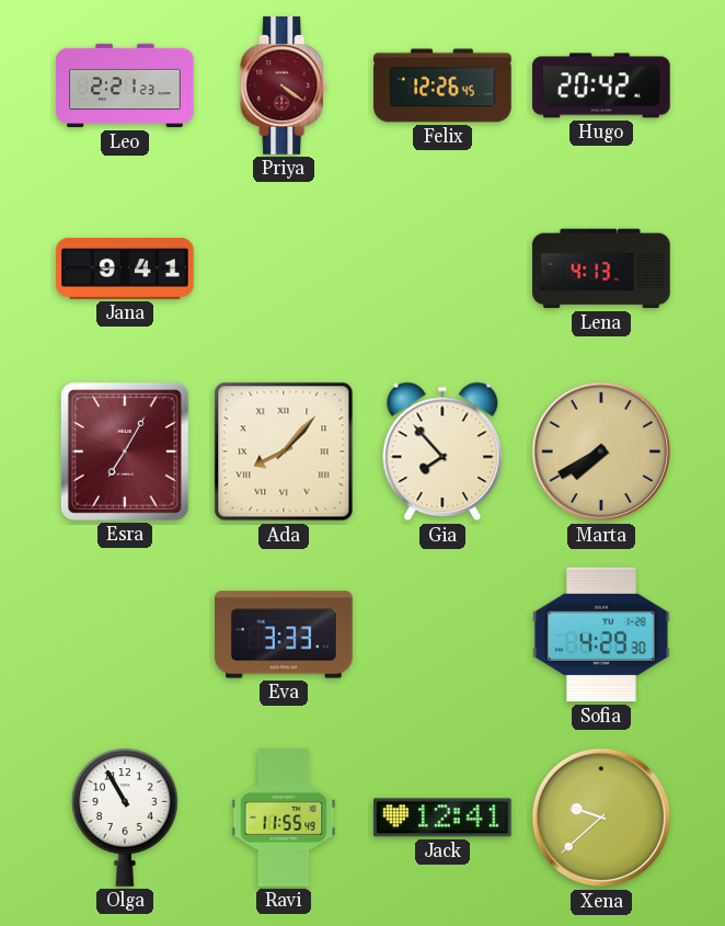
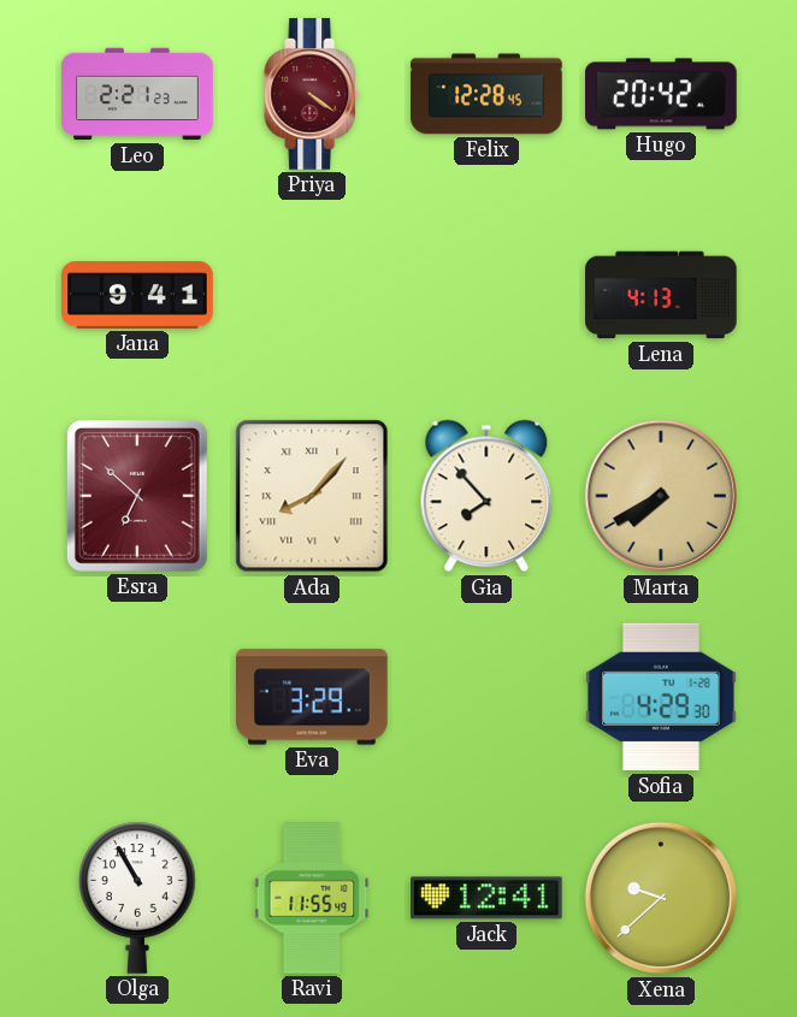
Felix: 12:26 -> 12:28 (486, 94)
Esra: 7:05 -> 6:52 (137, 496)
Eva: 3:33 -> 3:29 (313, 697)
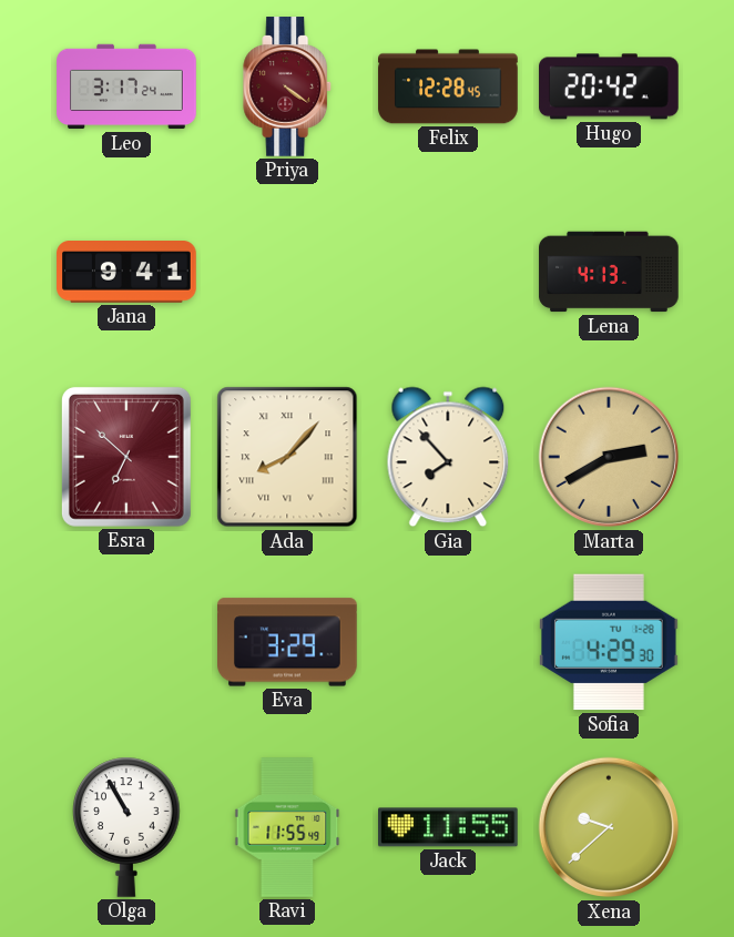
Leo: 2:21 -> 3:17 (126, 86)
Marta: 7:40 -> 2:40 (609, 457)
Jack: 12:41 -> 11:55 (449, 827)
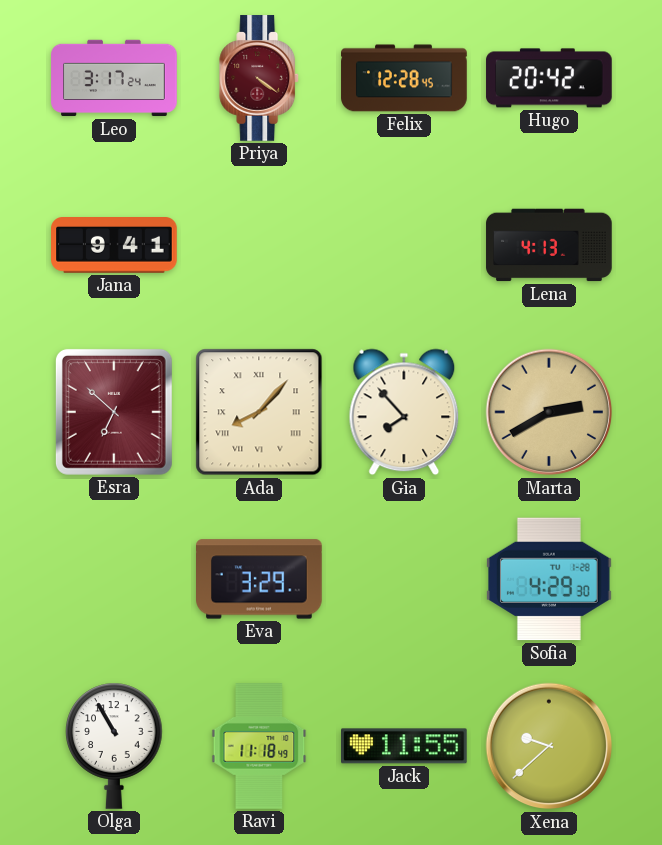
Ravi: 11:55 -> 11:18 (259, 746)
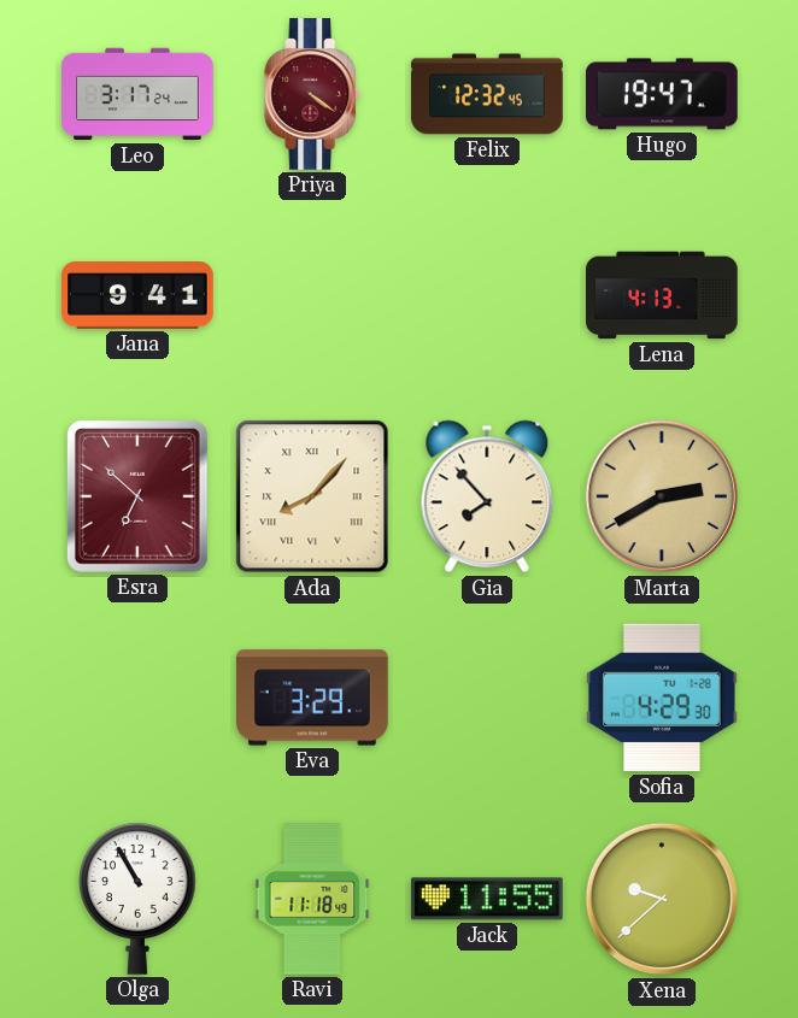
Felix: 12:28 -> 12:32 (487, 94)
Hugo: 20:42 -> 19:47 (662, 94)
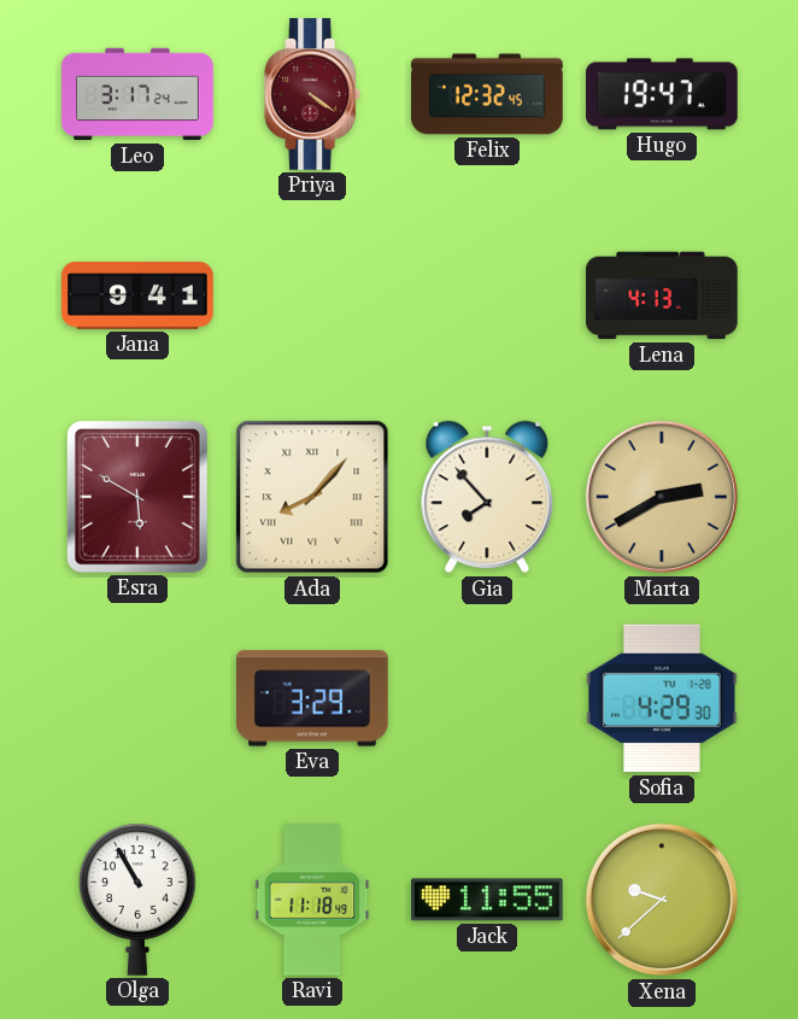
Esra: 6:52 -> 5:50 (137, 497)
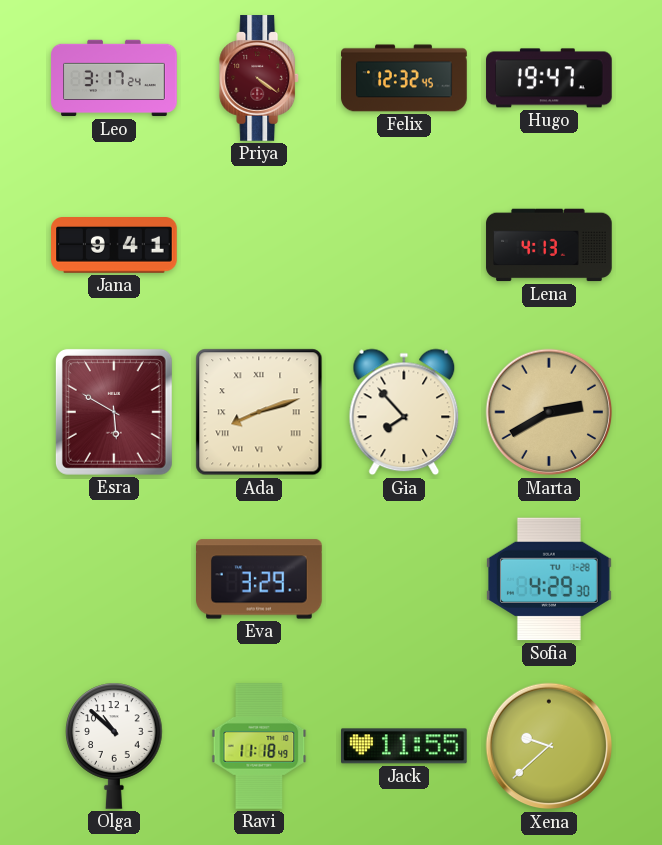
Ada: 8:07 -> 8:12 (259, 412)
Olga: 10:55 -> 10:52 (114, 746)
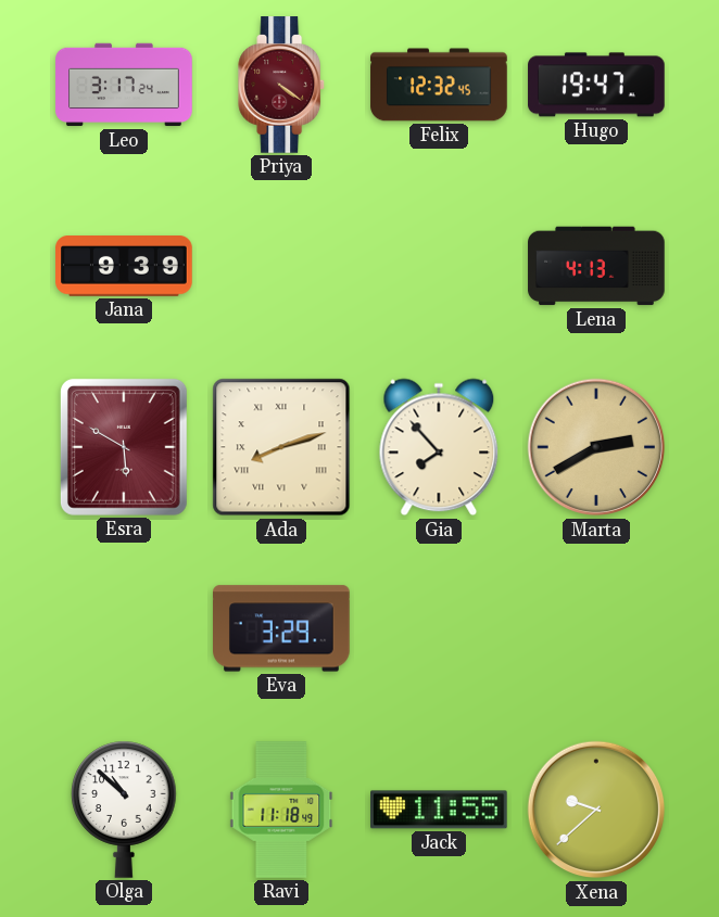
Jana: 9:41 -> 9:39 (124, 267)
Sofia: 4:29 -> none (550, 579)
